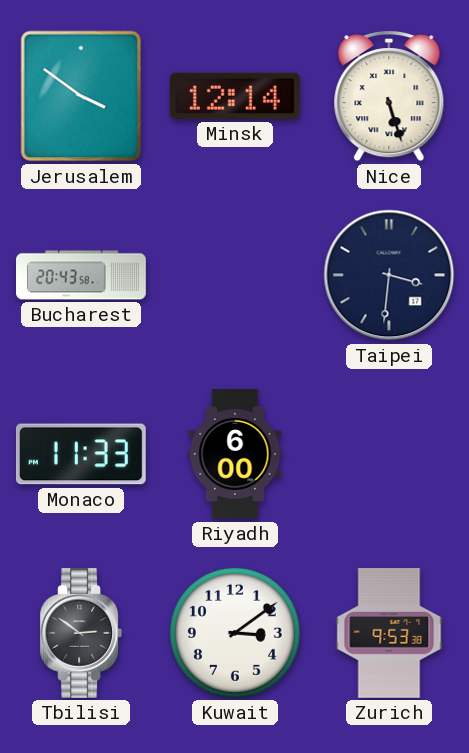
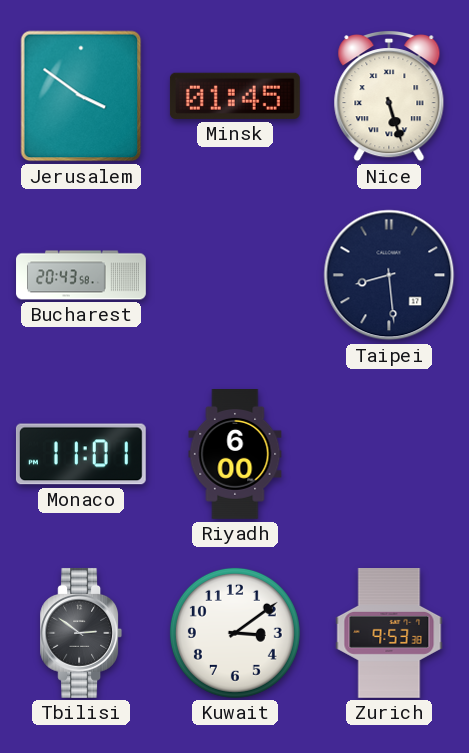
Minsk: 12:14 -> 01:45 (235, 96)
Taipei: 3:31 -> 8:29 (389, 275)
Monaco: 11:33 -> 11:01 (81, 454)
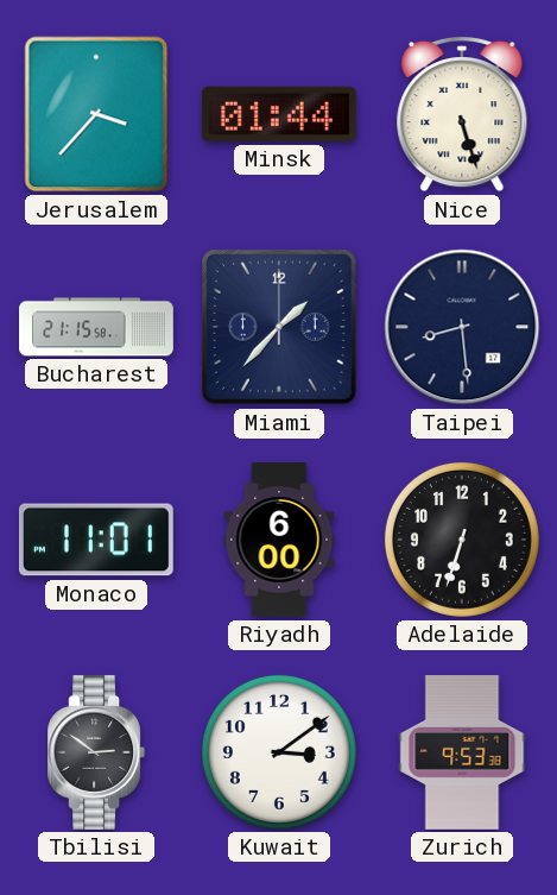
Jerusalem: 3:51 -> 3:37 (96, 114)
Minsk: 01:45 -> 01:44 (279, 114)
Bucharest: 20:43 -> 21:15 (96, 327)
Miami: none -> 1:37 (279, 327)
Adelaide: none -> 6:33 (462, 540)
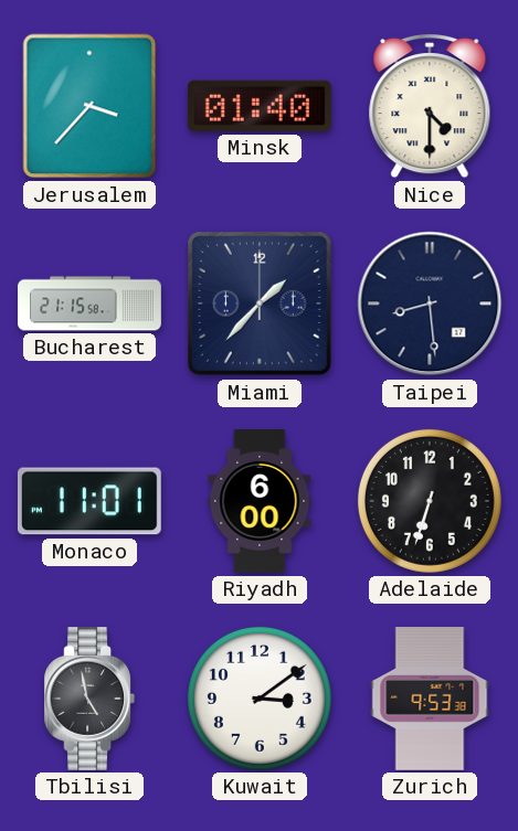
Minsk: 01:44 -> 01:40 (260, 106)
Nice: 5:27 -> 4:30 (430, 107)
Tbilisi: 2:51 -> 4:58 (89, 699)
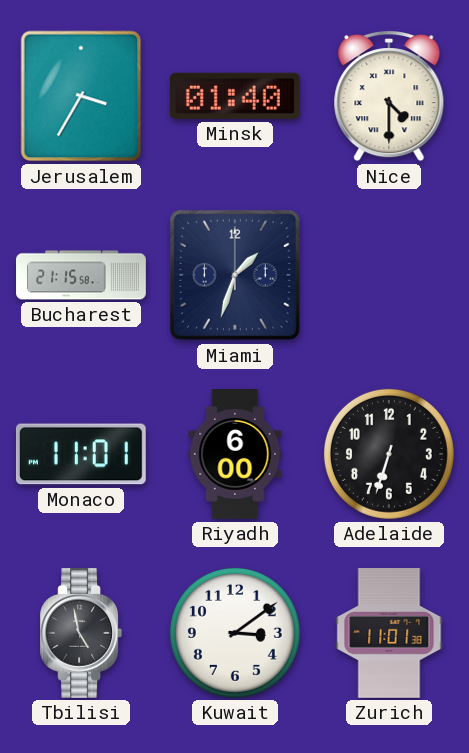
Jerusalem: 3:37 -> 3:35 (81, 96)
Miami: 1:37 -> 1:33 (235, 275)
Taipei: 8:29 -> none (430, 303)
Zurich: 9:53 -> 11:01 (389, 634)
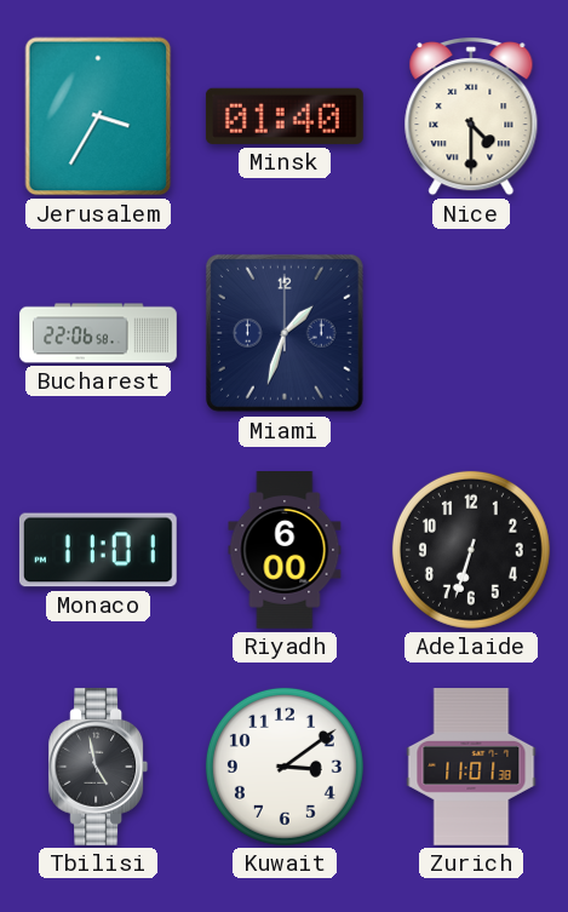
Bucharest: 21:15 -> 22:06 (98, 333)
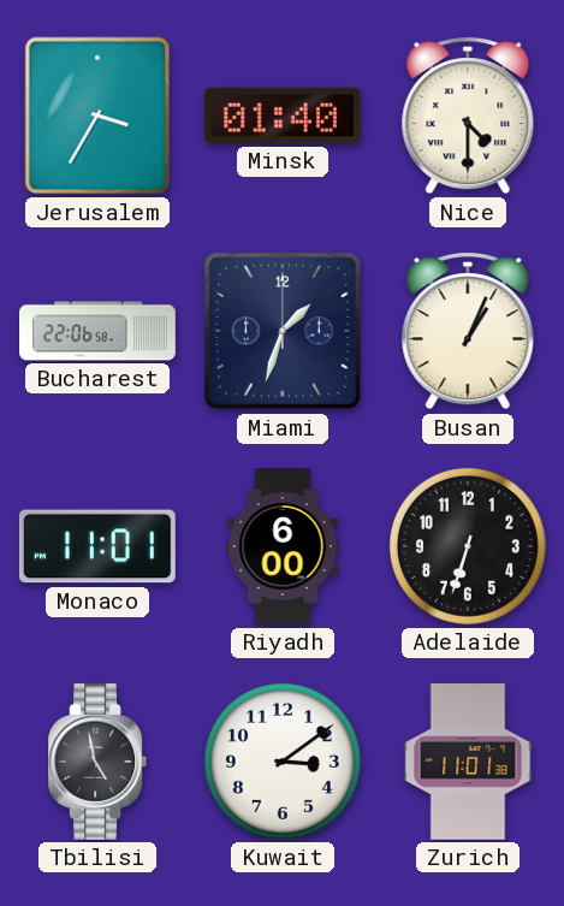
Busan: none -> 1:04 (468, 332)
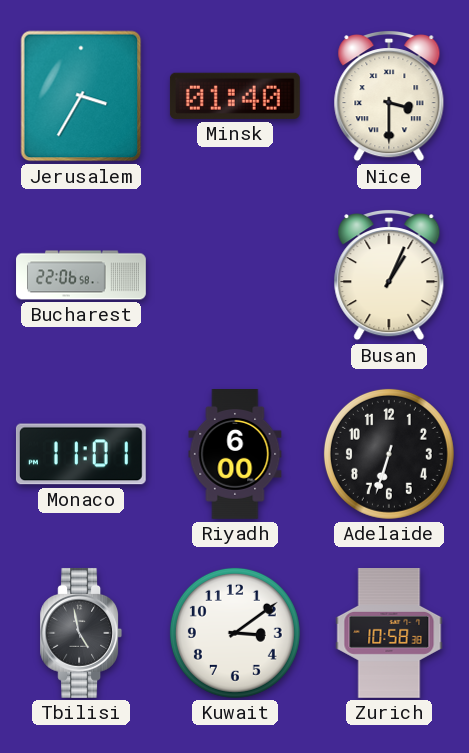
Nice: 4:30 -> 3:30 (389, 97)
Miami: 1:33 -> none (283, 331)
Zurich: 11:01 -> 10:58 (389, 634)
